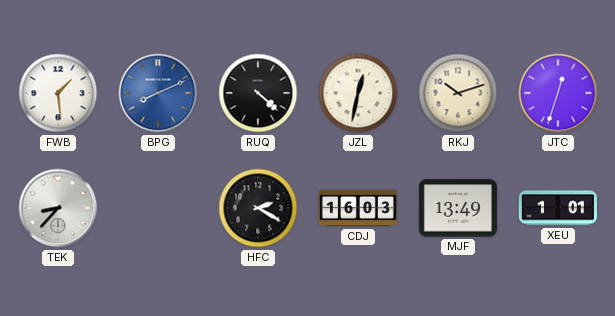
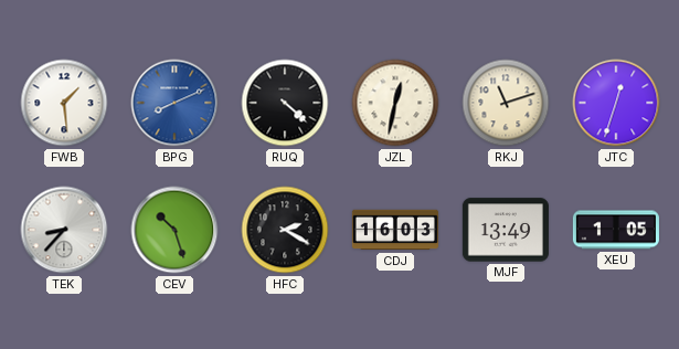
RKJ: 10:12 -> 11:12 (506, 103)
CEV: none -> 10:27 (174, 230)
XEU: 1:01 -> 1:05 (616, 230)
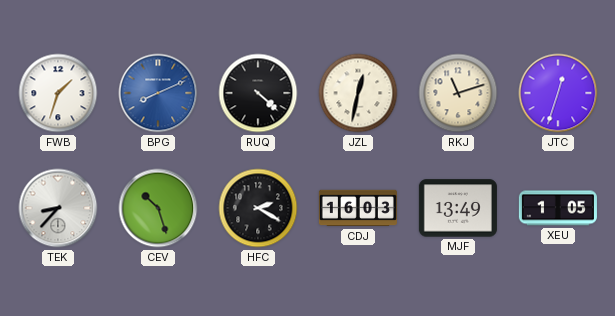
FWB: 1:29 -> 1:33 (58, 93)
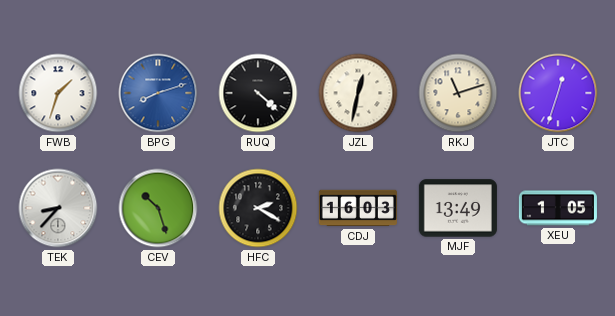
BPG: 8:11 -> 8:12 (158, 93)
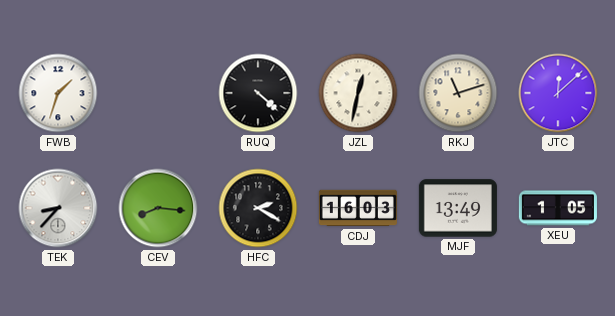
BPG: 8:12 -> none (158, 93)
JTC: 12:33 -> 12:08 (558, 93)
CEV: 10:27 -> 8:16 (158, 208)
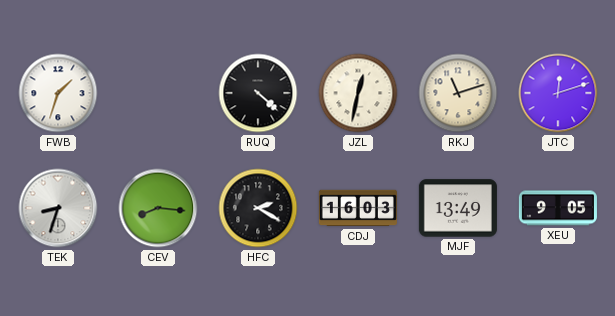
JTC: 12:08 -> 12:12 (558, 93)
TEK: 8:37 -> 8:33 (58, 208)
XEU: 1:05 -> 9:05 (558, 208)
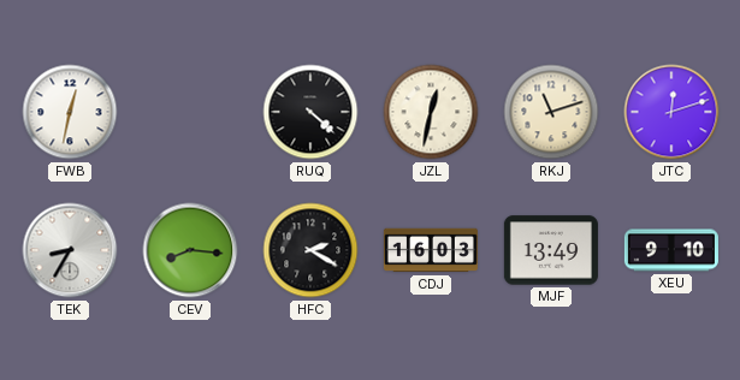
FWB: 1:33 -> 12:32 (70, 112)
TEK: 8:33 -> 8:35 (70, 250)
XEU: 9:05 -> 9:10 (671, 250)
